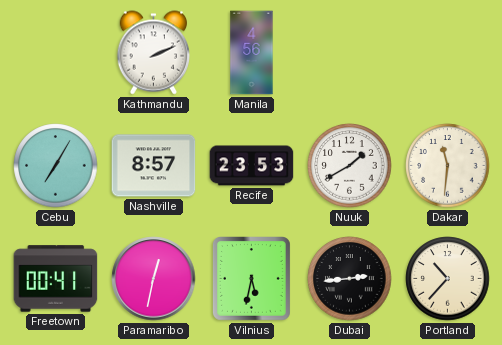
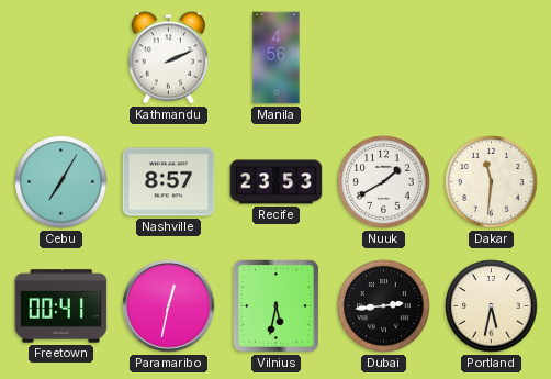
Portland: 10:37 -> 5:32 (492, 306)
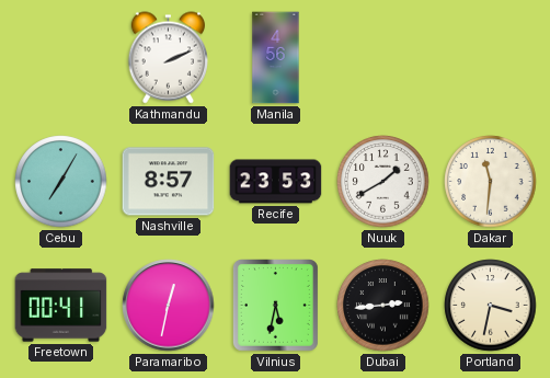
Portland: 5:32 -> 3:32 (491, 306)
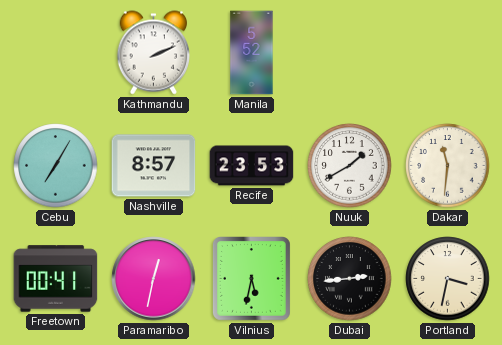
Manila: 4:56 -> 5:52 (252, 53)
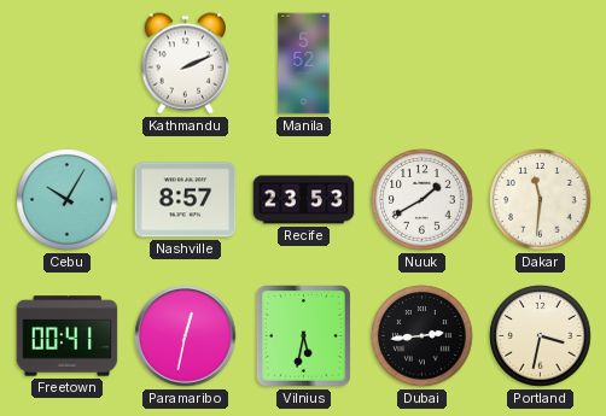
Cebu: 7:05 -> 10:05 (68, 200)
